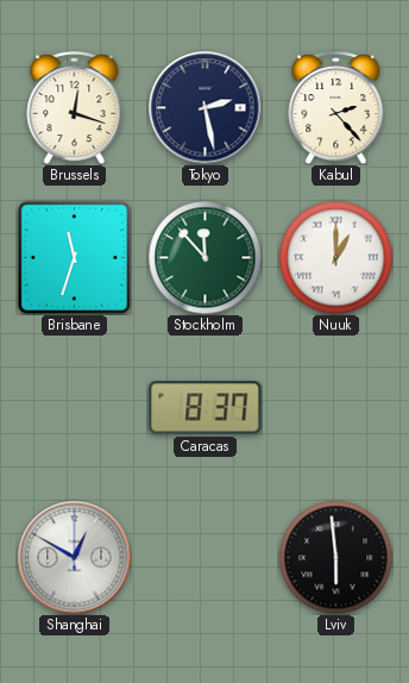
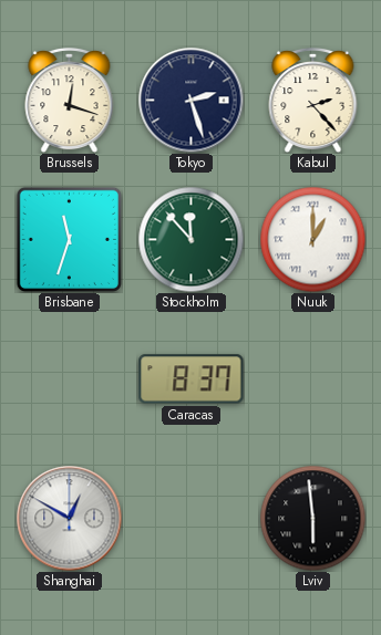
Tokyo: 2:28 -> 2:27 (190, 100)
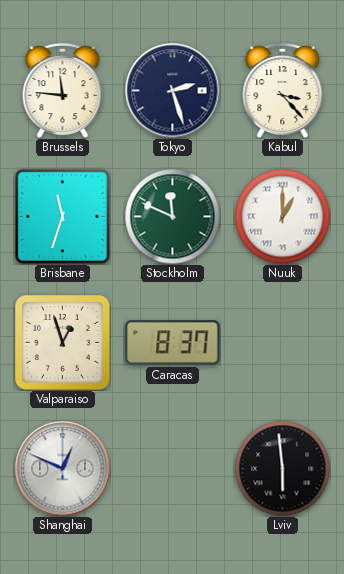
Brussels: 12:18 -> 11:46 (63, 90)
Kabul: 2:23 -> 3:23 (283, 90)
Stockholm: 11:53 -> 11:49 (172, 216)
Valparaiso: none -> 12:57 (63, 343)
Shanghai: 12:50 -> 12:49 (62, 468)
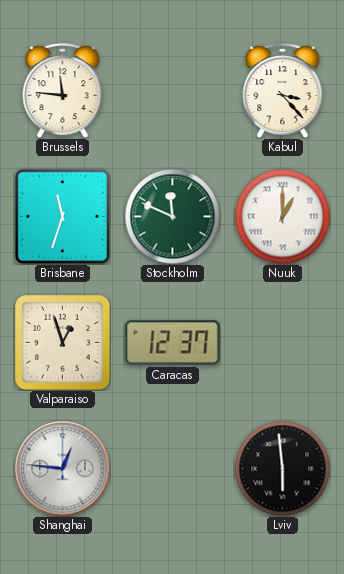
Tokyo: 2:27 -> none (172, 90)
Caracas: 8:37 -> 12:37 (173, 343)
Shanghai: 12:49 -> 12:46 (62, 468)
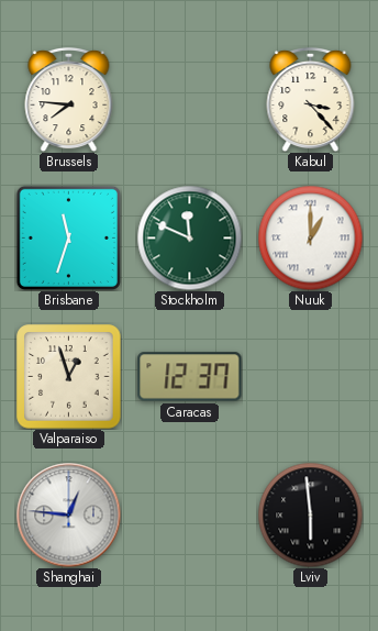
Brussels: 11:46 -> 7:46 (69, 99)
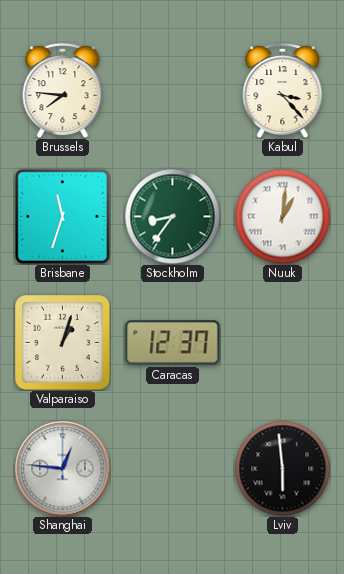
Stockholm: 11:49 -> 8:36 (172, 216)
Nuuk: 1:00 -> 1:01 (282, 216)
Valparaiso: 12:57 -> 1:03 (63, 343)
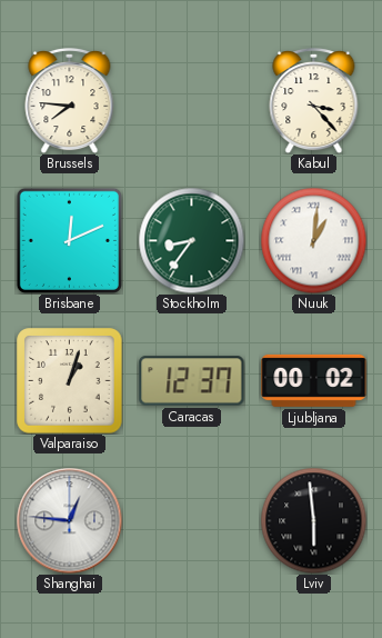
Brisbane: 11:33 -> 12:11 (69, 240)
Ljubljana: none -> 00:02 (314, 380)
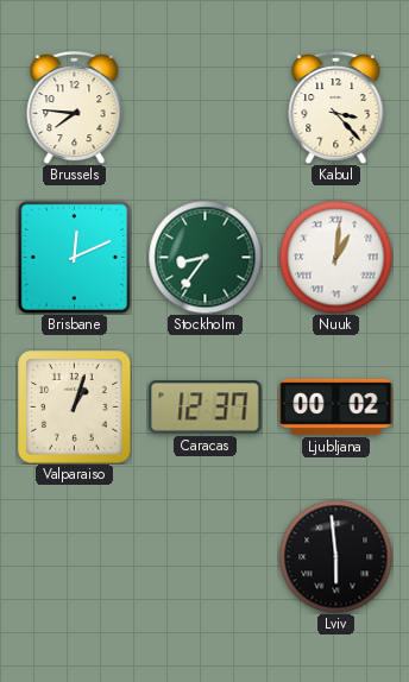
Shanghai: 12:46 -> none (69, 520)
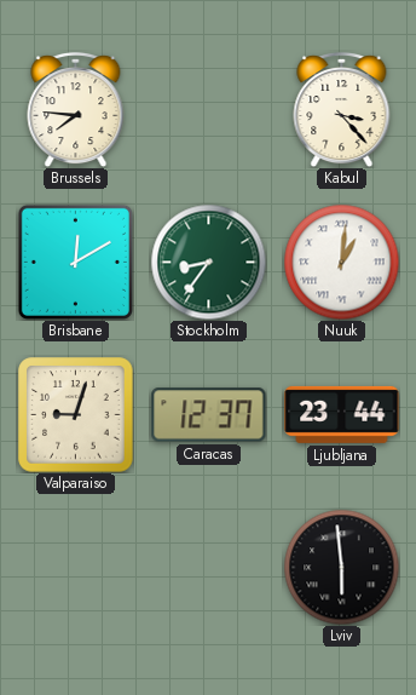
Brisbane: 12:11 -> 12:10 (75, 262)
Valparaiso: 1:03 -> 9:03 (76, 415)
Ljubljana: 00:02 -> 23:44 (342, 414)
